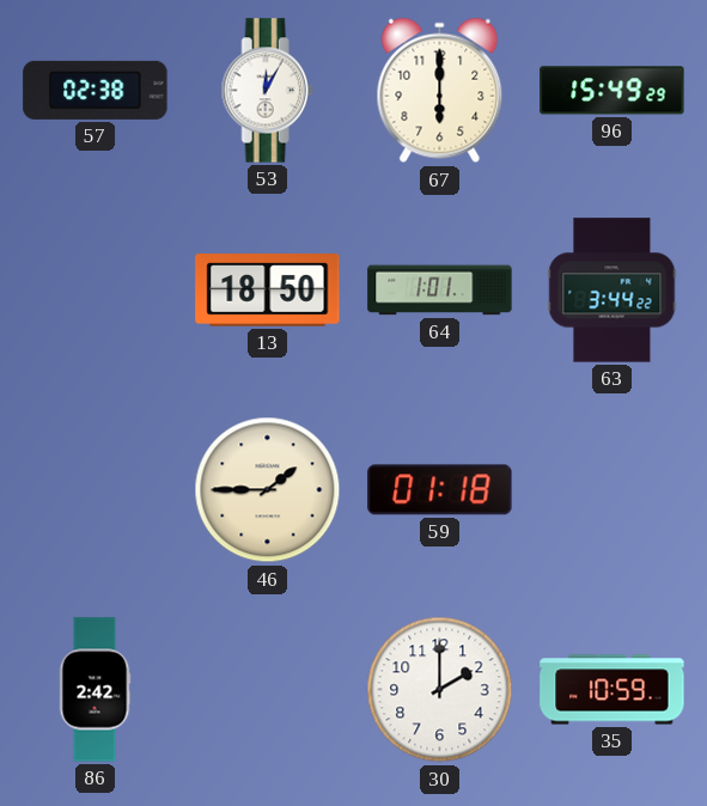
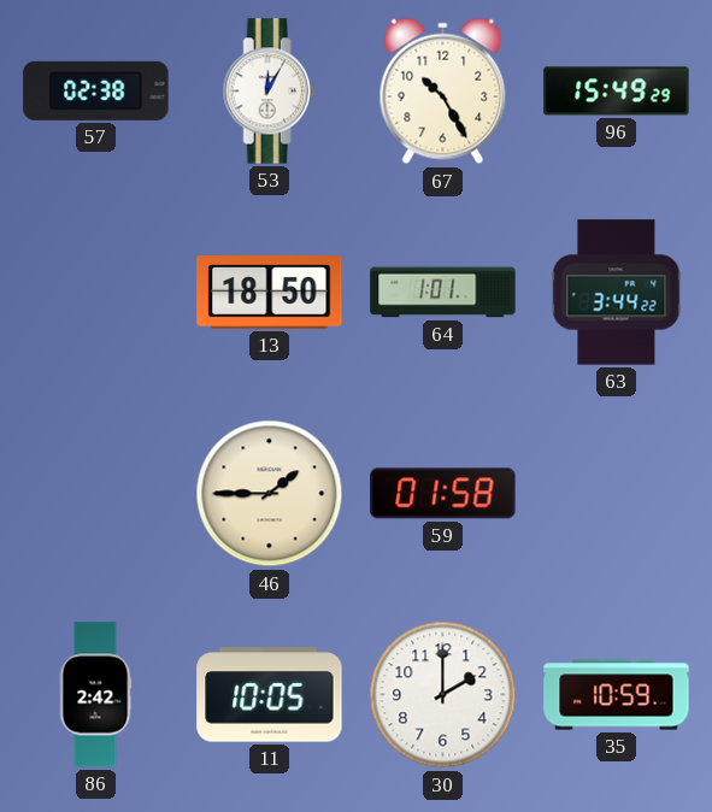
67: 6:00 -> 10:25 (443, 92)
59: 01:18 -> 01:58 (443, 494)
11: none -> 10:05 (270, 695)
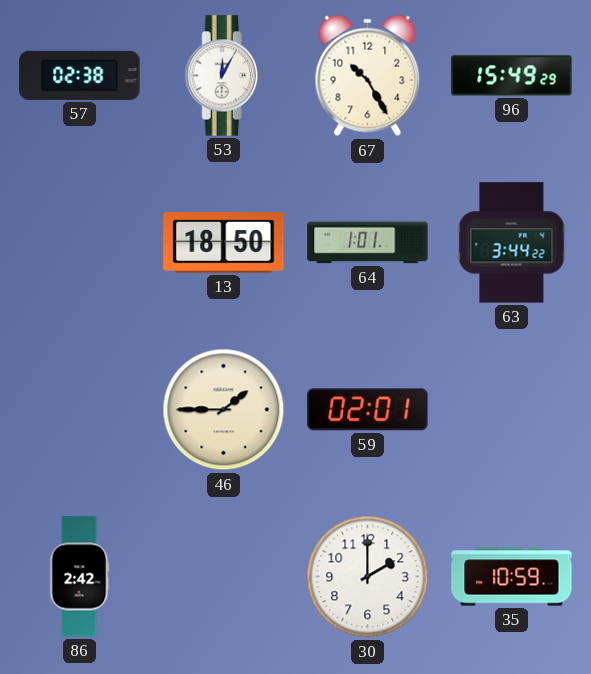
59: 01:58 -> 02:01 (368, 410)
11: 10:05 -> none (270, 695)
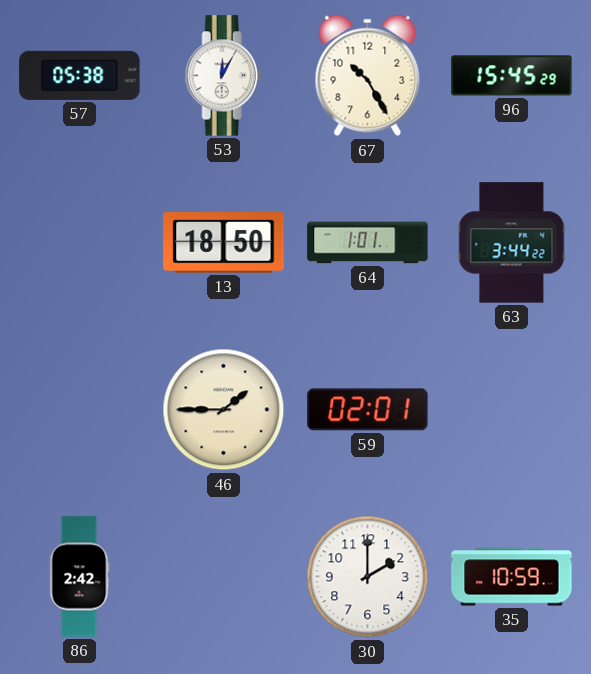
57: 02:38 -> 05:38 (80, 75)
96: 15:49 -> 15:45 (512, 76)
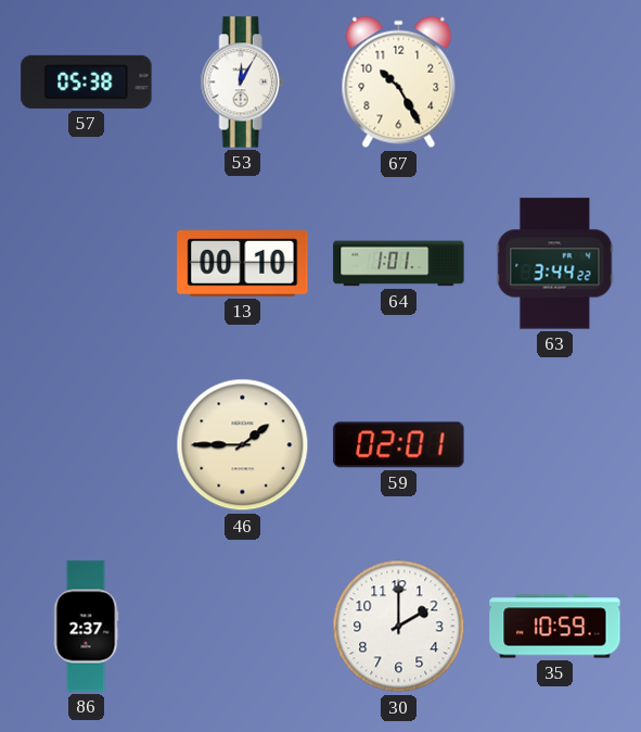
96: 15:45 -> none (512, 76)
13: 18:50 -> 00:10 (243, 264)
86: 2:42 -> 2:37 (86, 627)
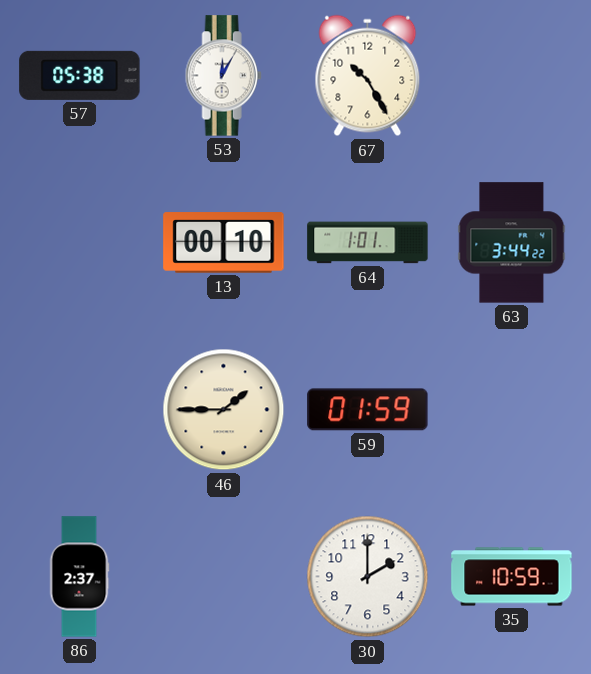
59: 02:01 -> 01:59 (368, 410)
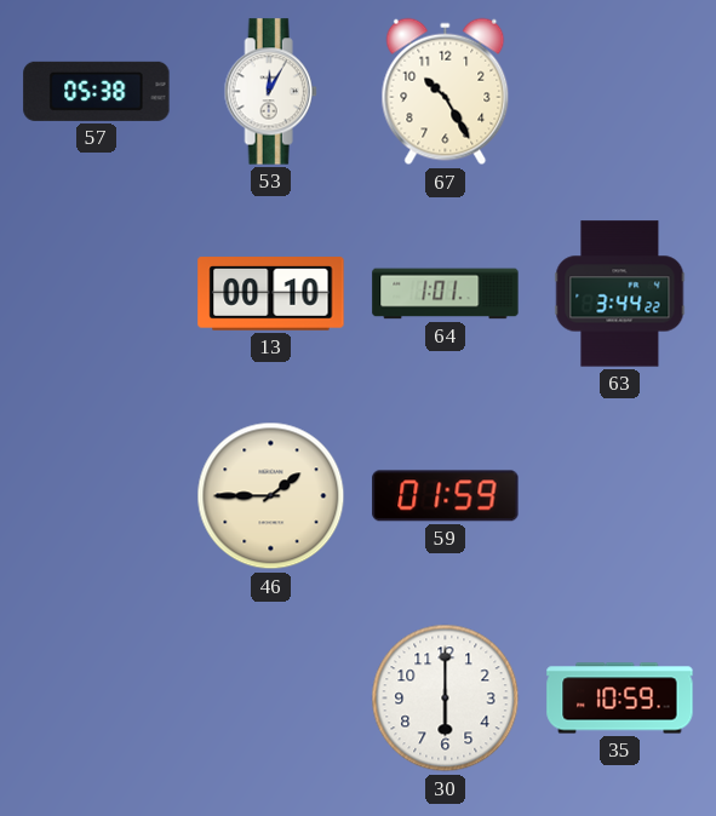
86: 2:37 -> none (79, 577)
30: 2:00 -> 6:00 (446, 699)
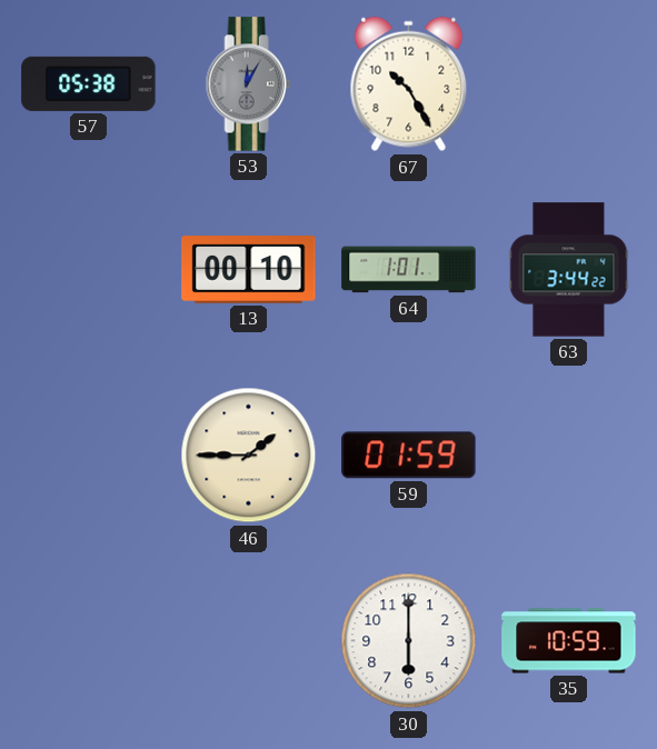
53 dial: white -> grey (248, 84)
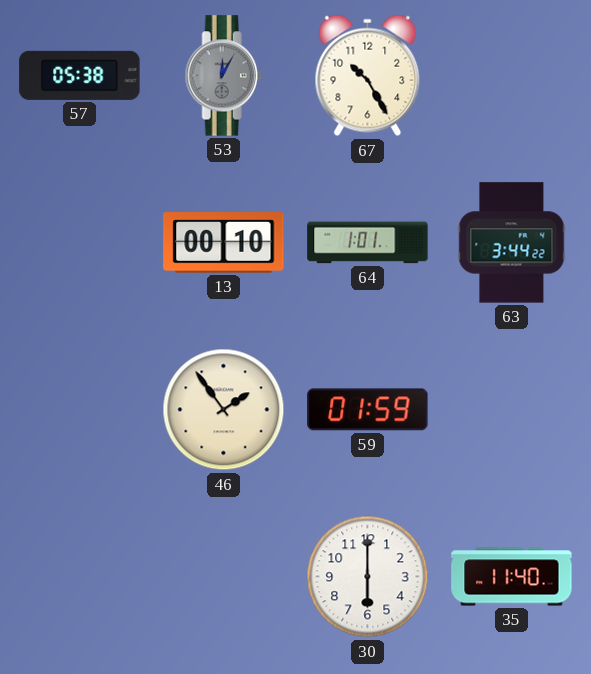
46: 1:45 -> 1:54 (224, 410)
35: 10:59 -> 11:40 (512, 577)
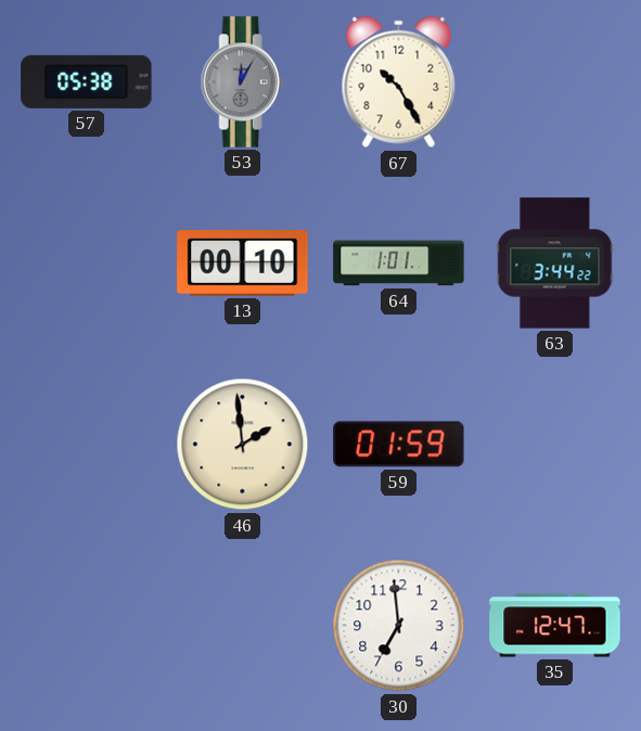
46: 1:54 -> 1:59 (243, 445)
30: 6:00 -> 6:59 (399, 626)
35: 11:40 -> 12:47 (555, 626)
